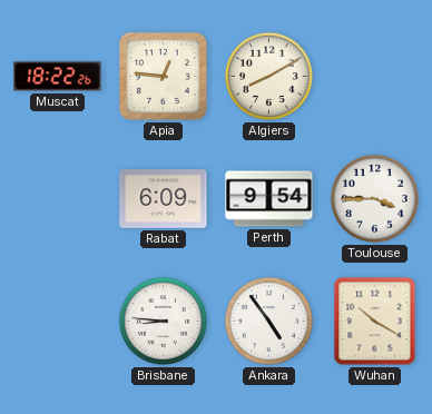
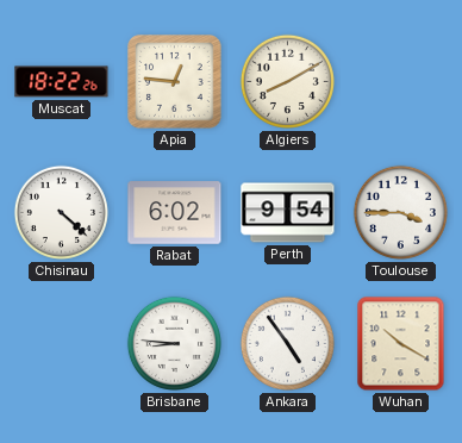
Chisinau: none -> 4:22 (61, 212)
Rabat: 6:09 -> 6:02 (175, 213)
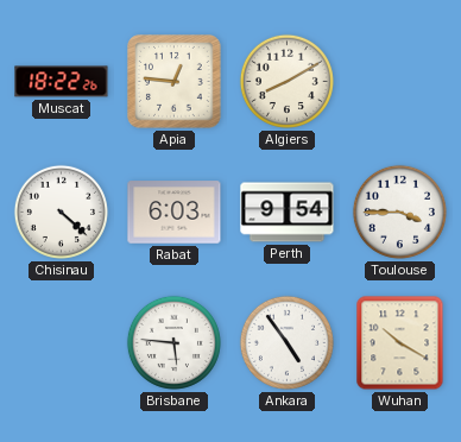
Rabat: 6:02 -> 6:03 (175, 213)
Brisbane: 8:46 -> 5:46 (173, 342)
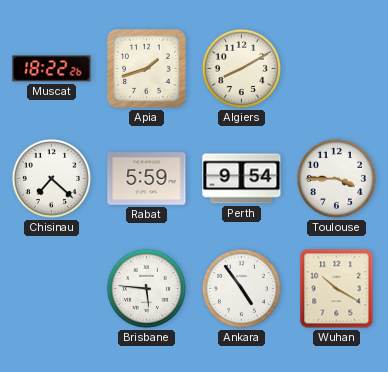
Apia: 12:46 -> 1:42 (147, 69)
Chisinau: 4:22 -> 7:22 (51, 178)
Rabat: 6:03 -> 5:59 (147, 179)
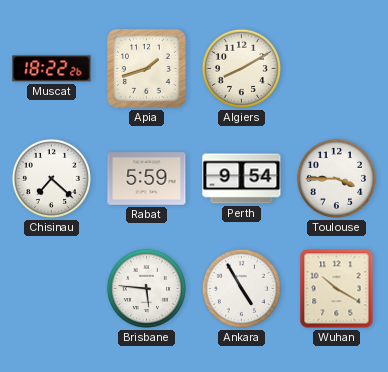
Ankara: 4:54 -> 4:55 (241, 288)
